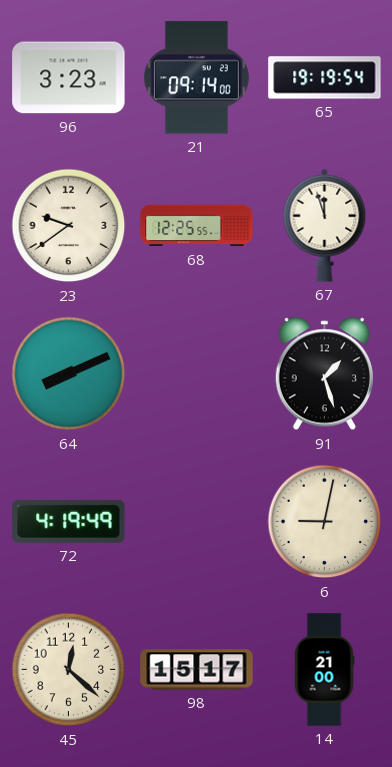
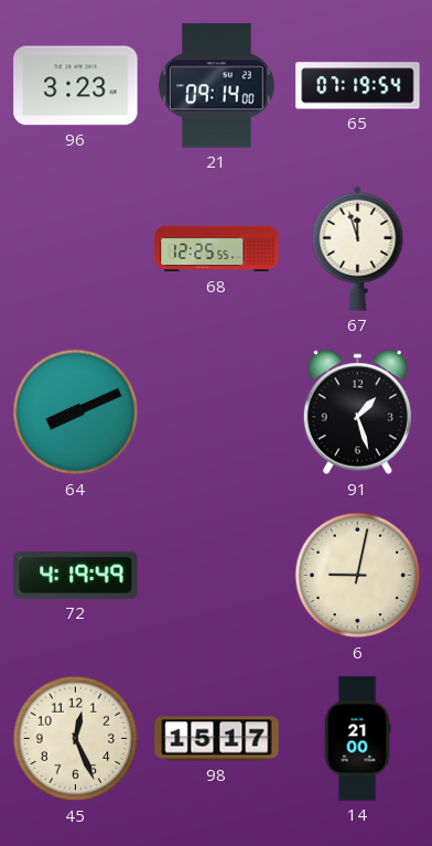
65: 19:19 -> 07:19 (358, 86)
23: 9:39 -> none (69, 226)
45: 12:22 -> 12:26 (76, 739)
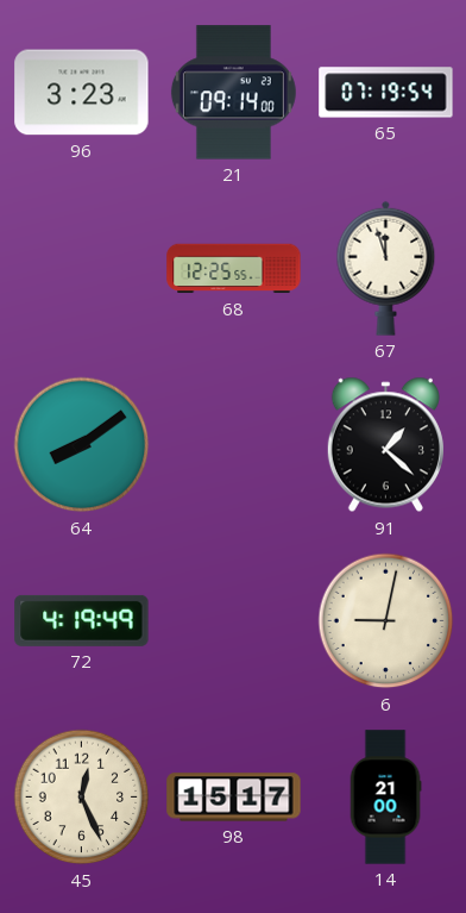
64: 8:11 -> 8:09 (82, 445)
91: 1:27 -> 1:22 (385, 445)
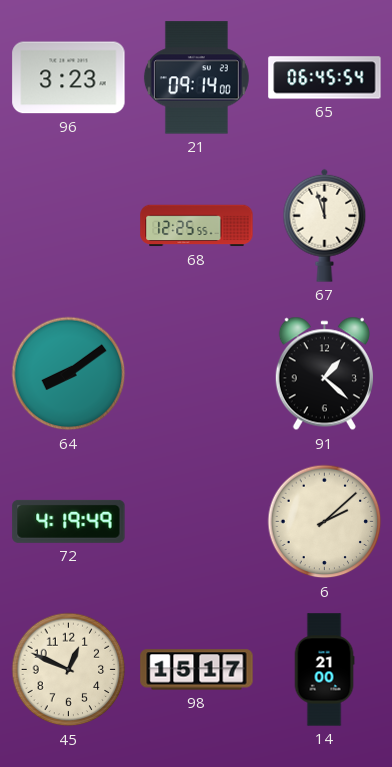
65: 07:19 -> 06:45 (325, 78)
6: 9:02 -> 2:08 (325, 522)
45: 12:26 -> 12:49 (69, 670)
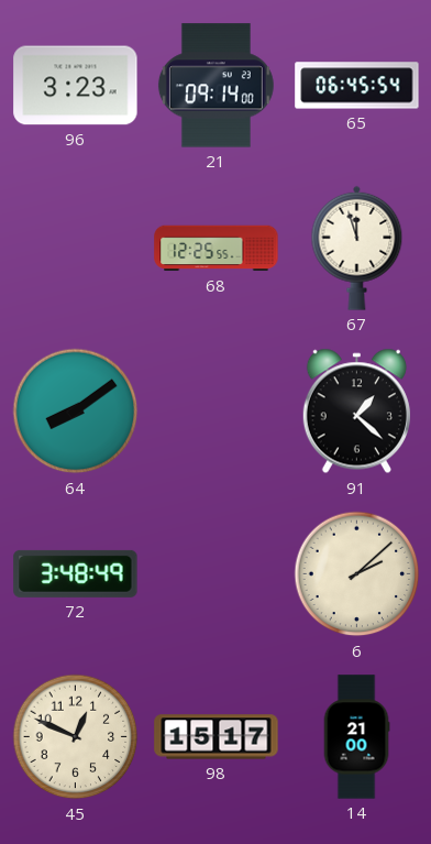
72: 4:19 -> 3:48 (76, 573)
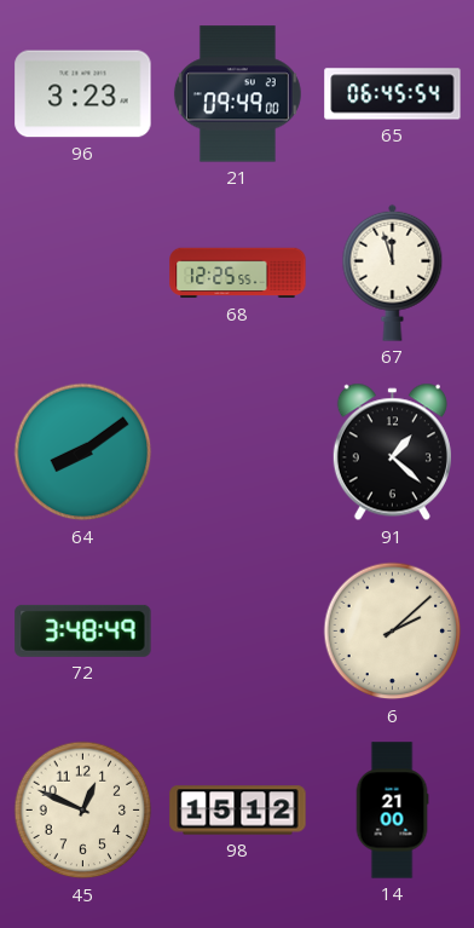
21: 09:14 -> 09:49 (237, 94)
98: 15:17 -> 15:12 (238, 811)
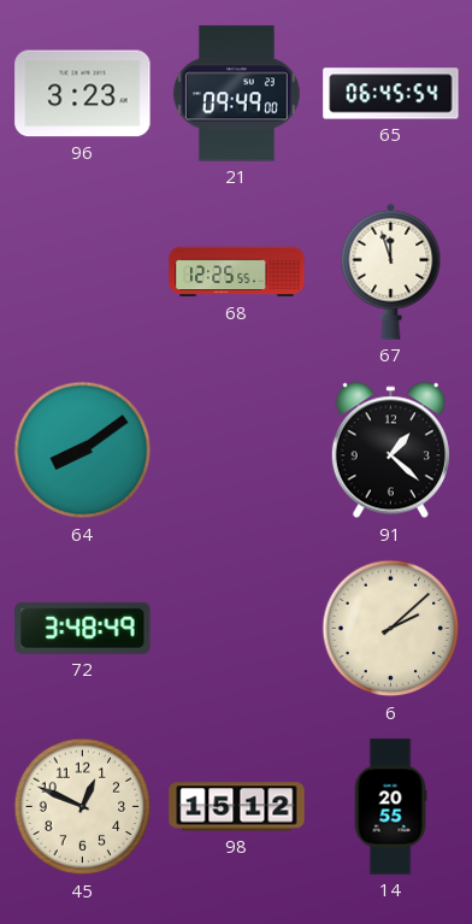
14: 21:00 -> 20:55 (390, 807)
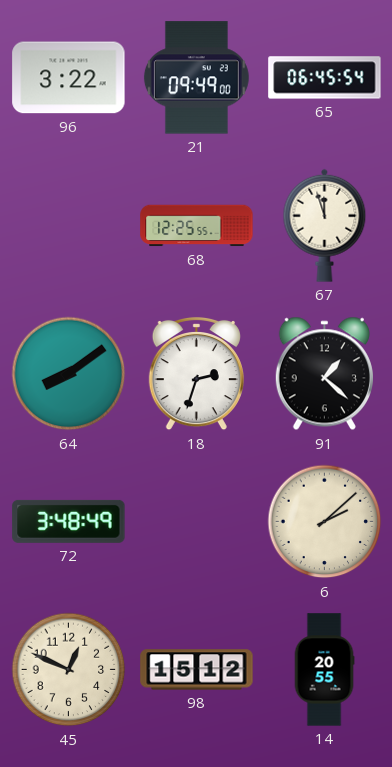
96: 3:23 -> 3:22 (69, 78)
18: none -> 2:33 (196, 374)
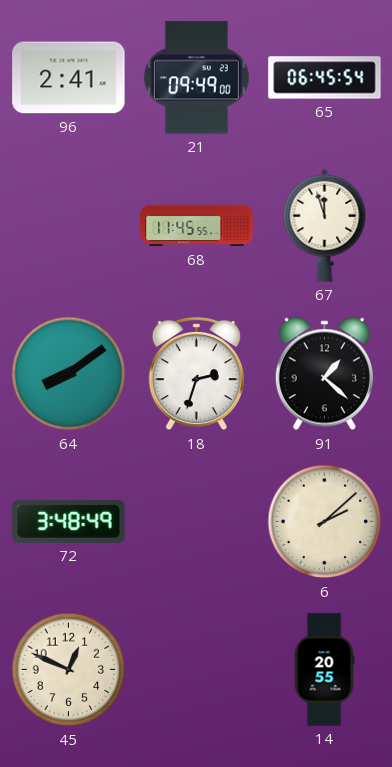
96: 3:22 -> 2:41 (69, 78)
68: 12:25 -> 11:45 (197, 226)
98: 15:12 -> none (197, 670)
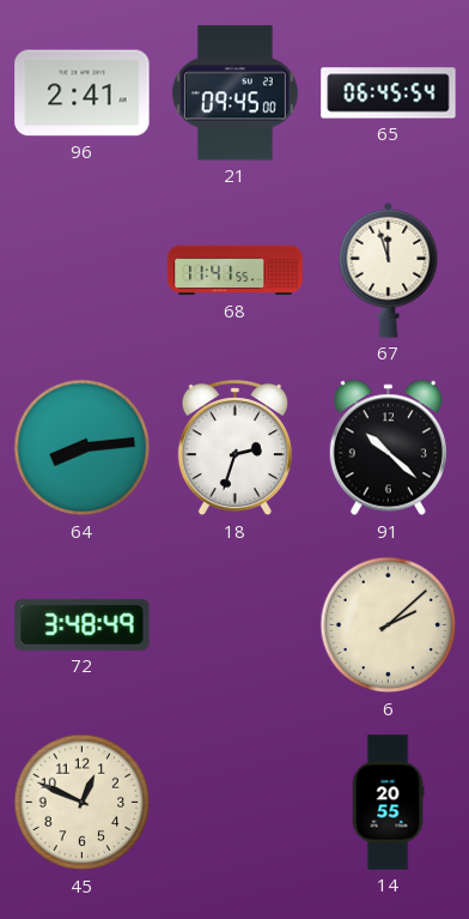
21: 09:49 -> 09:45 (234, 93)
68: 11:45 -> 11:41 (236, 271)
64: 8:09 -> 8:14 (83, 448)
91: 1:22 -> 10:22 (388, 448)
